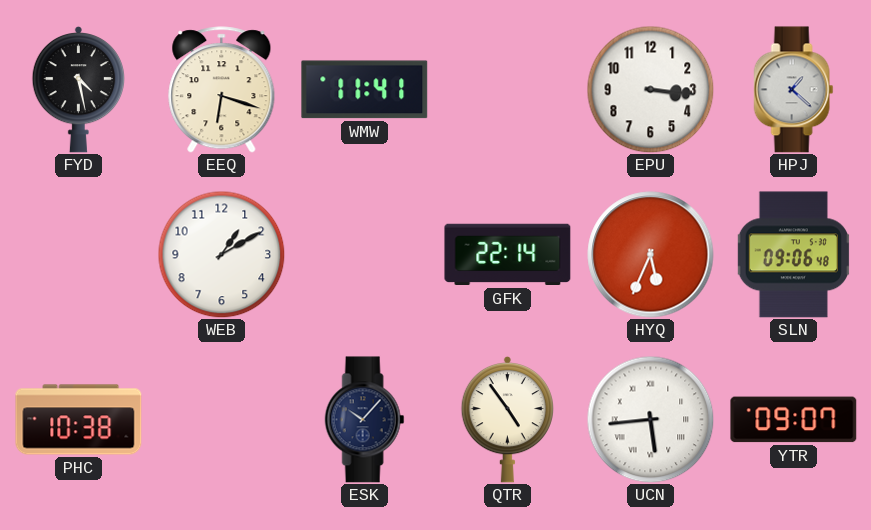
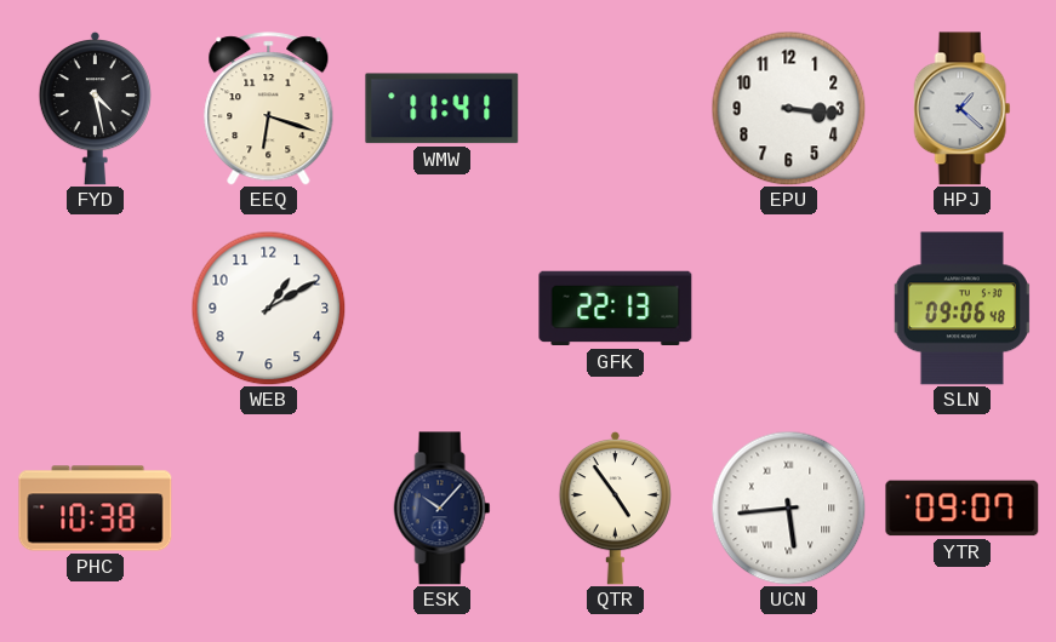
GFK: 22:14 -> 22:13 (616, 309)
HYQ: 5:34 -> none (651, 255)
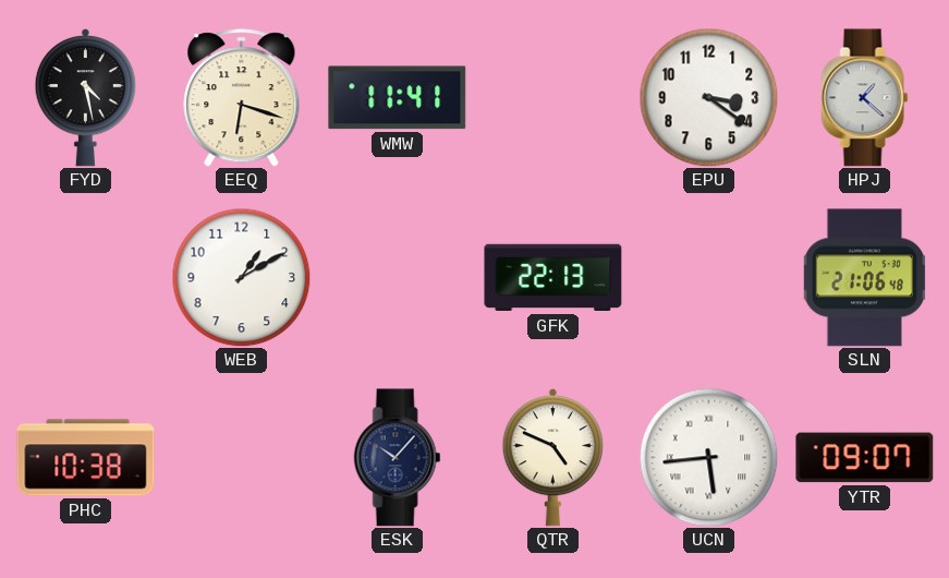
EPU: 3:16 -> 3:21 (708, 97)
SLN: 09:06 -> 21:06 (864, 278)
QTR: 4:54 -> 4:49 (552, 457)
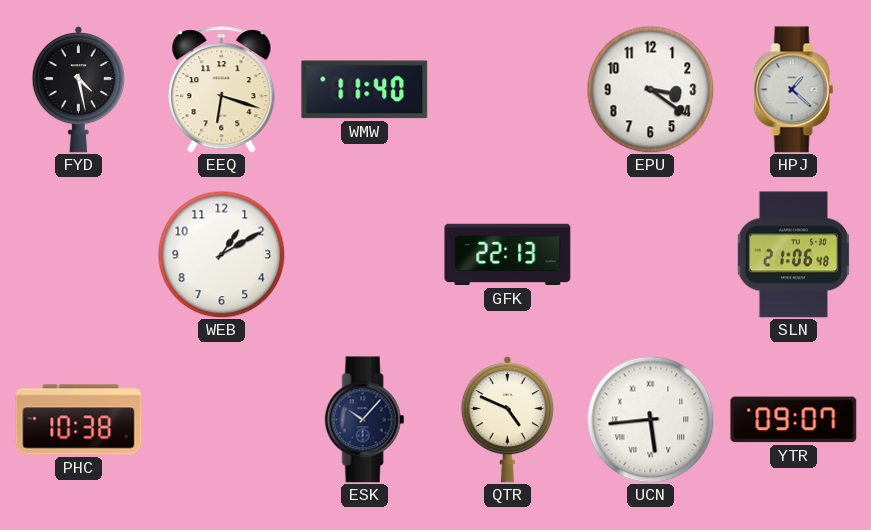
WMW: 11:41 -> 11:40 (365, 90)
